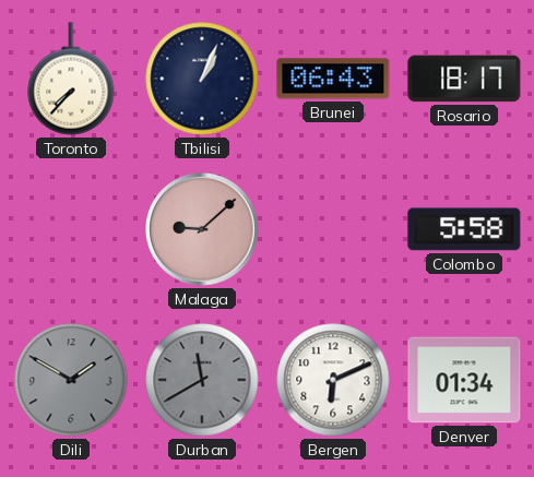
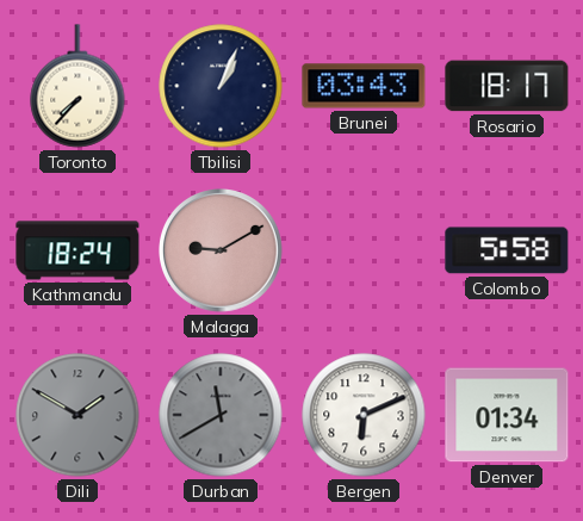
Brunei: 06:43 -> 03:43 (364, 86)
Kathmandu: none -> 18:24 (77, 250)
Malaga: 9:08 -> 9:10 (221, 250)
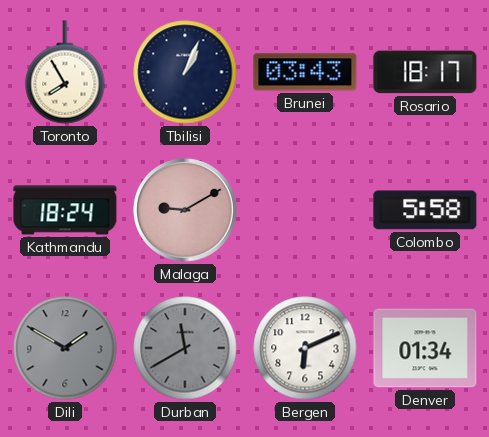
Toronto: 7:37 -> 7:55 (65, 72)
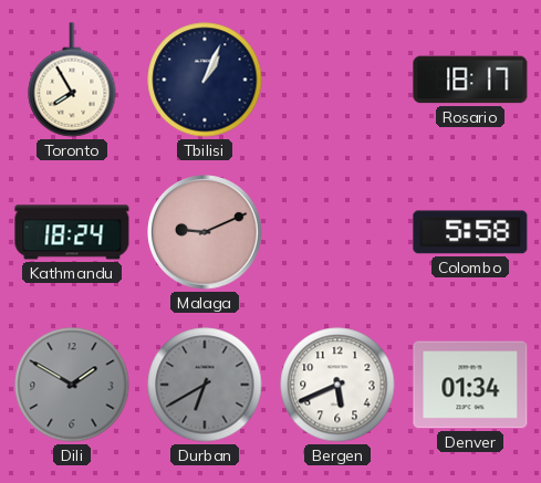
Brunei: 03:43 -> none (305, 72)
Malaga: 9:10 -> 9:11 (205, 232)
Durban: 11:40 -> 6:40 (205, 385)
Bergen: 6:11 -> 5:41 (337, 385)
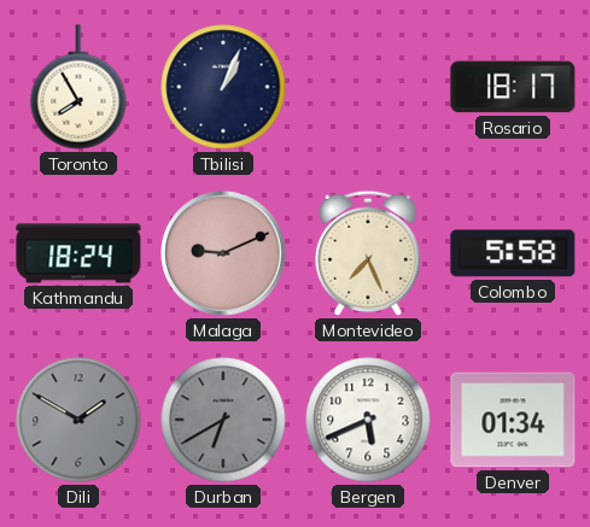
Montevideo: none -> 7:26 (368, 253)
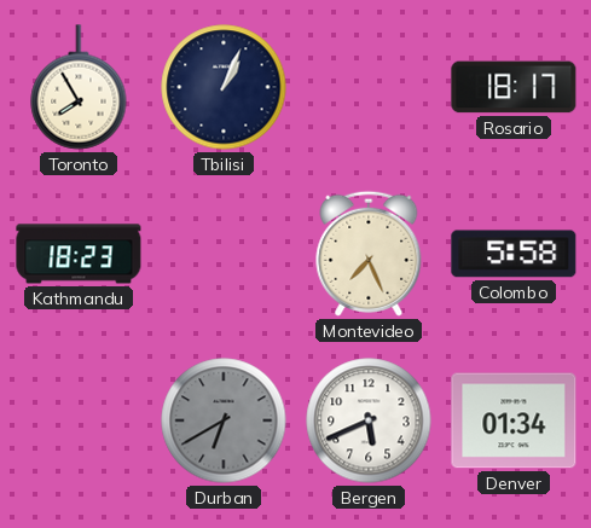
Kathmandu: 18:24 -> 18:23 (79, 254)
Malaga: 9:11 -> none (223, 253)
Dili: 1:50 -> none (78, 420)
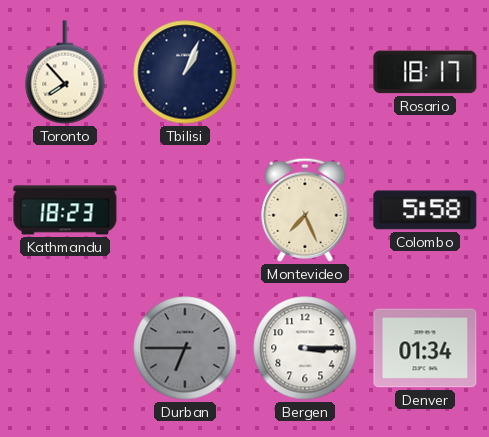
Toronto: 7:55 -> 7:53 (65, 72)
Durban: 6:40 -> 6:45 (185, 348)
Bergen: 5:41 -> 3:15 (305, 348)
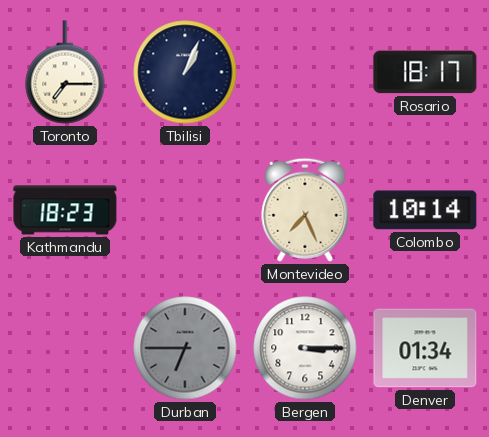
Toronto: 7:53 -> 7:15 (65, 72)
Colombo: 5:58 -> 10:14 (425, 210)
